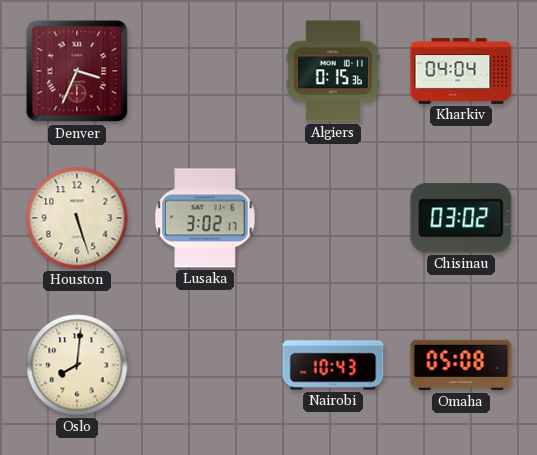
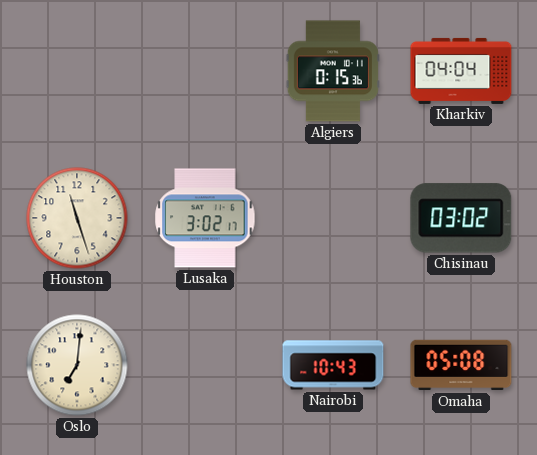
Denver: 3:34 -> none (77, 71)
Houston: 5:27 -> 11:27 (77, 218)
Oslo: 8:01 -> 7:01 (77, 365)
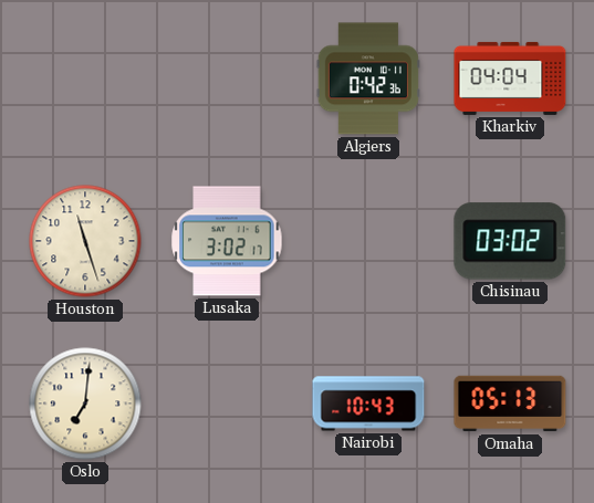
Algiers: 0:15 -> 0:42 (368, 78)
Omaha: 05:08 -> 05:13 (510, 404)
